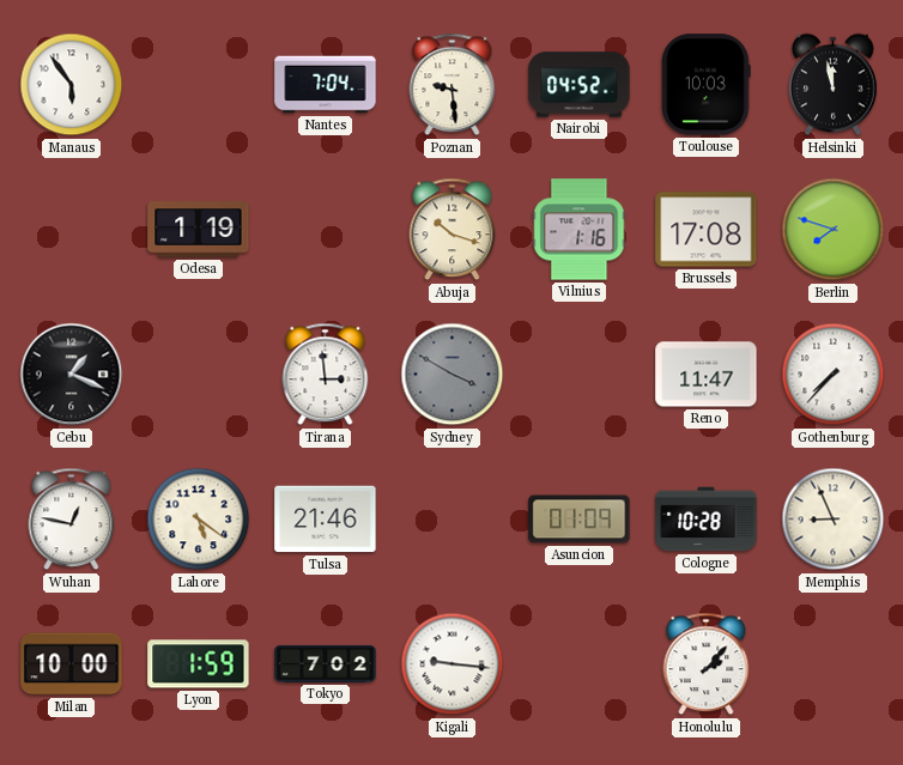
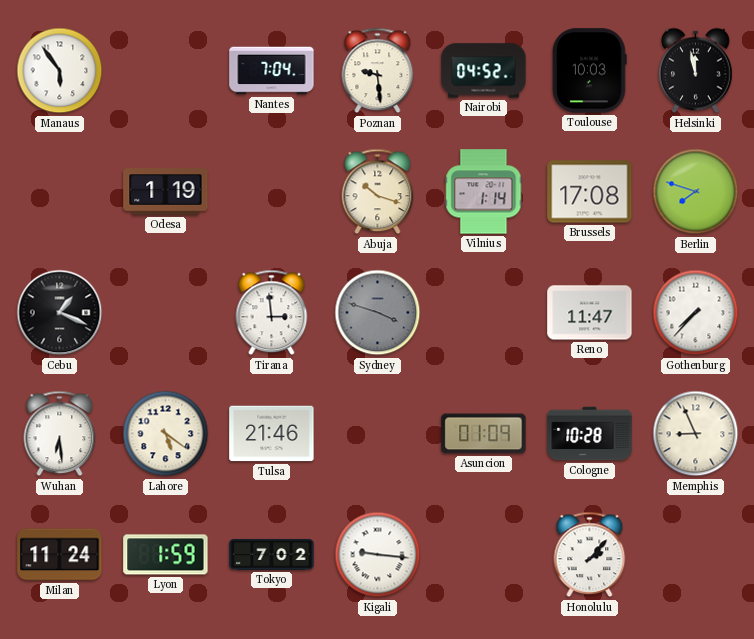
Vilnius: 1:16 -> 1:14 (484, 192)
Sydney: 3:50 -> 3:48 (378, 313)
Wuhan: 12:47 -> 6:29 (60, 434)
Milan: 10:00 -> 11:24 (60, 555)
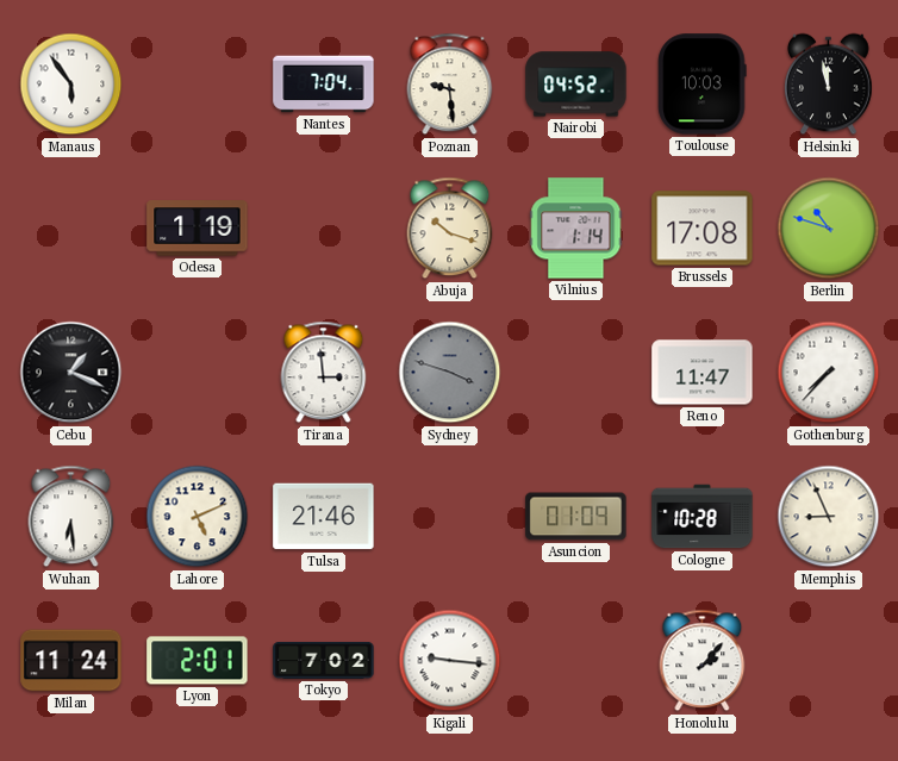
Berlin: 7:48 -> 10:48 (829, 229)
Lahore: 5:21 -> 5:11 (198, 517)
Lyon: 1:59 -> 2:01 (198, 661)
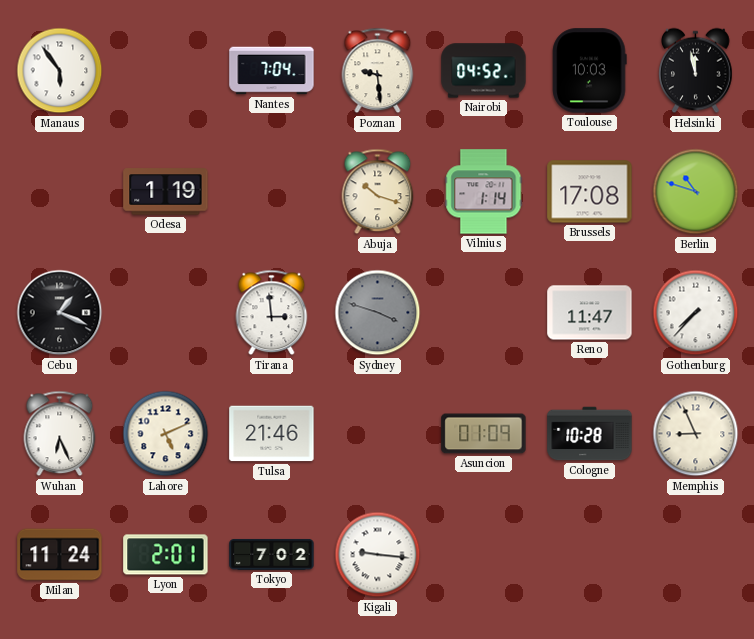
Wuhan: 6:29 -> 6:26 (60, 434)
Honolulu: 2:07 -> none (703, 661)
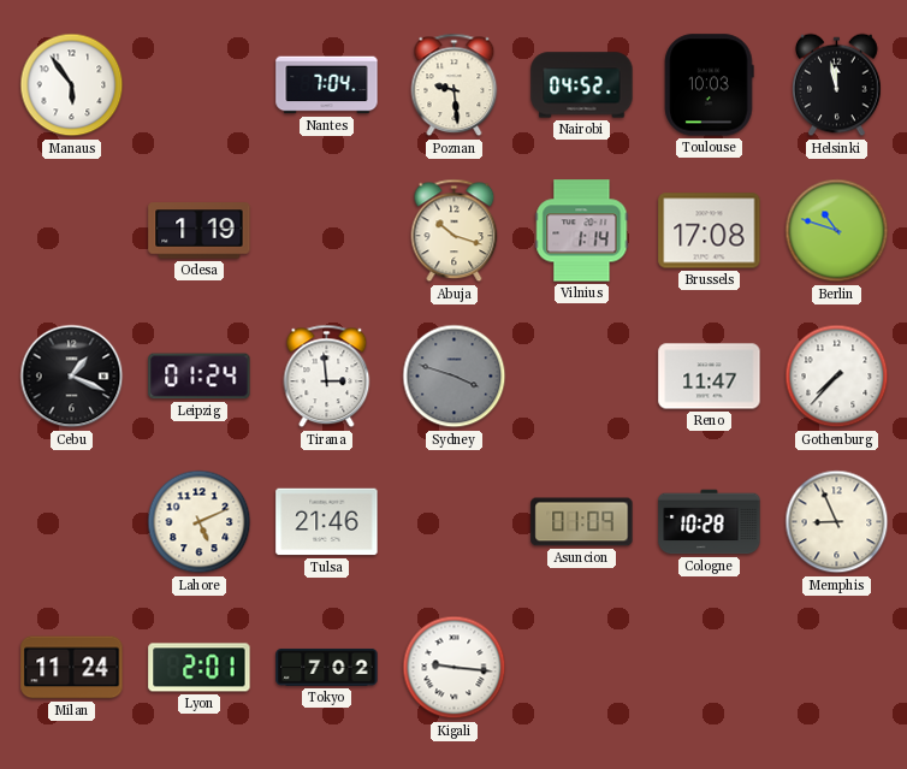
Leipzig: none -> 01:24 (200, 377)
Wuhan: 6:26 -> none (60, 434)
